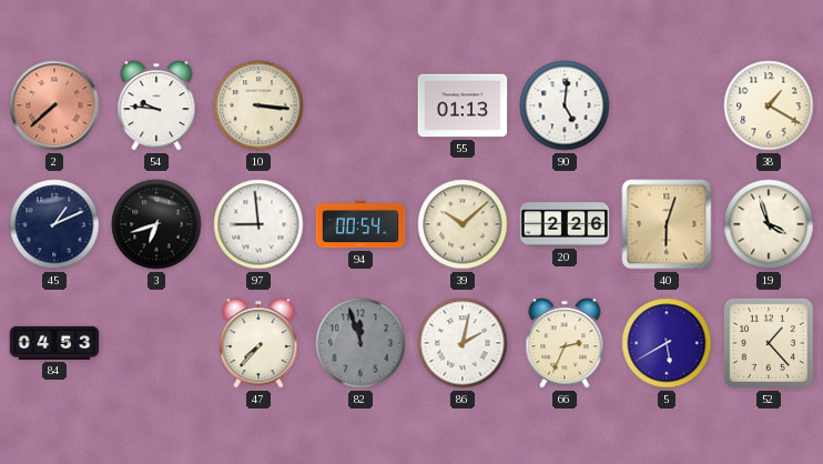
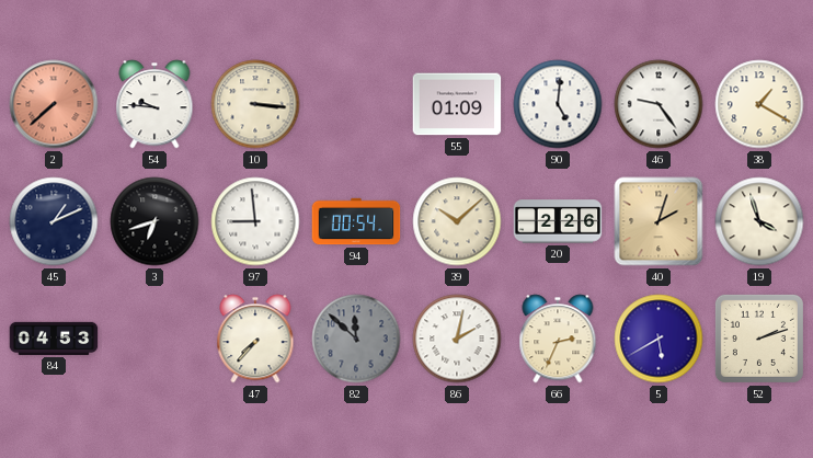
55: 01:13 -> 01:09 (457, 104)
46: none -> 9:24 (659, 104)
40: 6:03 -> 2:03 (659, 221)
82: 11:57 -> 11:52 (356, 339)
52: 1:23 -> 2:12 (759, 339)
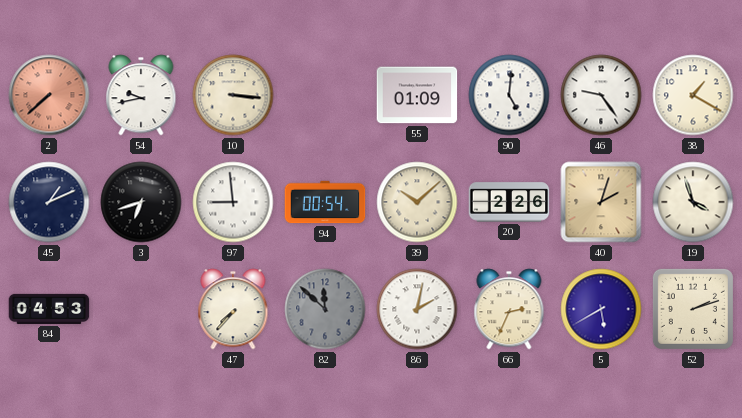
54: 9:46 -> 9:43 (141, 95)
